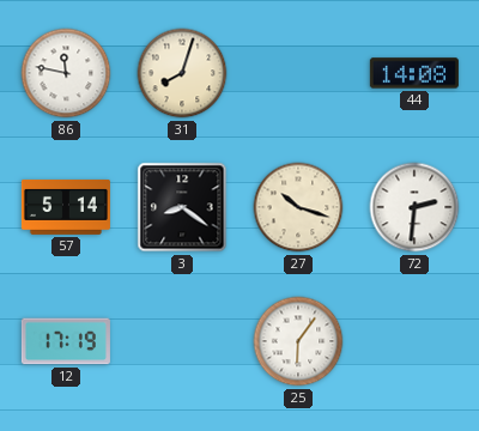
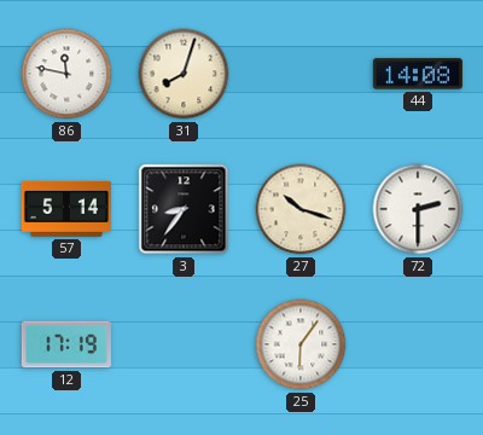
3: 8:21 -> 8:36 (184, 209)
72: 2:31 -> 2:30 (418, 209)
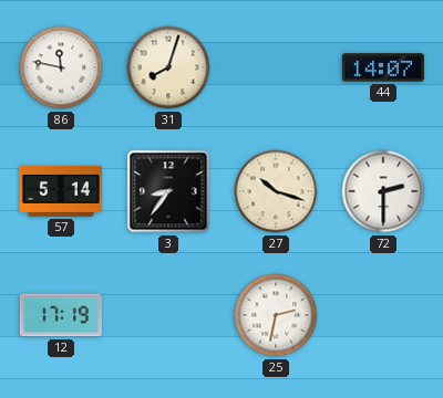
44: 14:08 -> 14:07 (383, 67)
25: 6:06 -> 2:32 (276, 315)
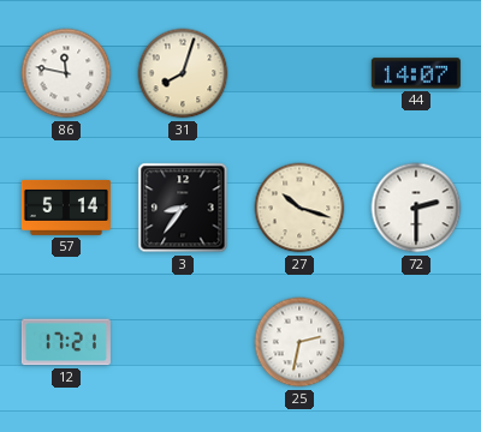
12: 17:19 -> 17:21 (66, 342)
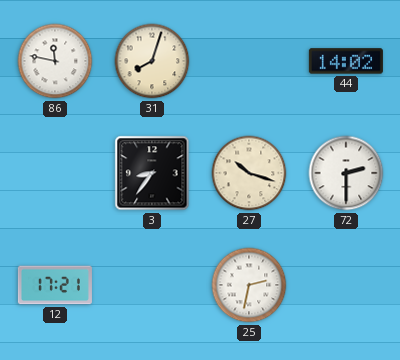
44: 14:07 -> 14:02 (346, 61)
57: 5:14 -> none (66, 208)
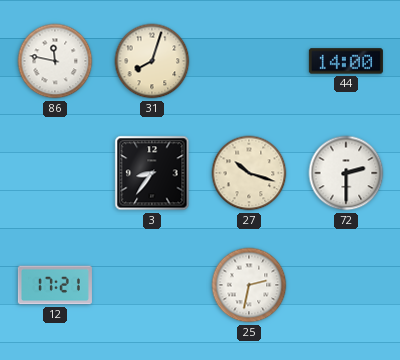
44: 14:02 -> 14:00 (346, 61)
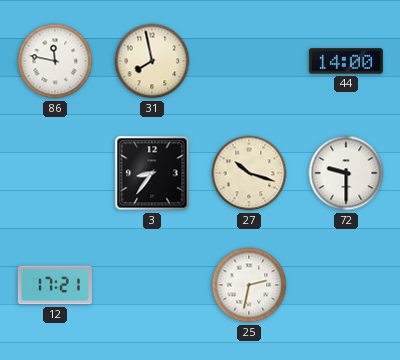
31: 8:03 -> 7:58 (152, 61)
72: 2:30 -> 9:30 (346, 173)
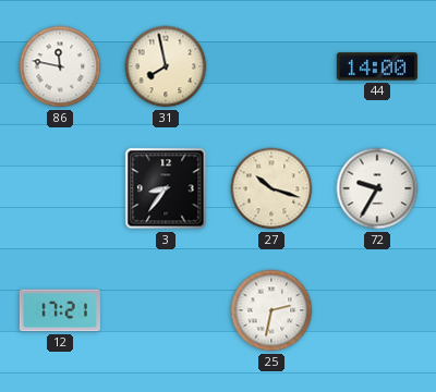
72: 9:30 -> 9:35 (377, 188)
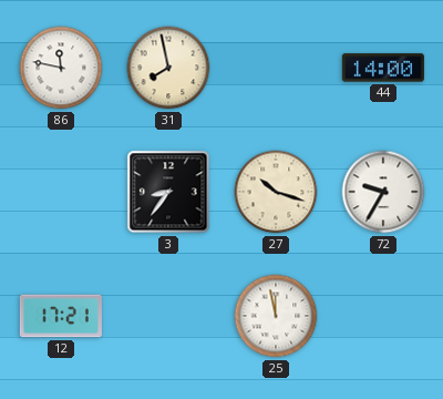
25: 2:32 -> 11:58 (276, 316)
